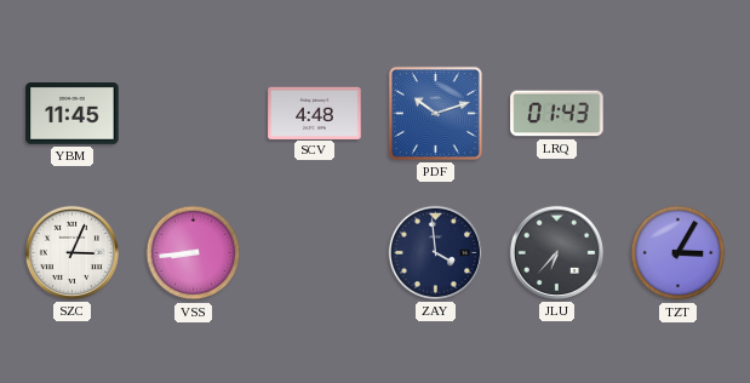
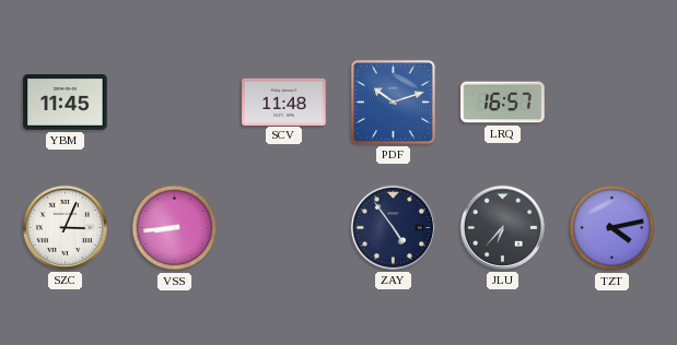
SCV: 4:48 -> 11:48 (284, 102)
LRQ: 01:43 -> 16:57 (503, 103)
ZAY: 3:59 -> 4:54 (393, 227)
TZT: 3:05 -> 4:13 (612, 228)
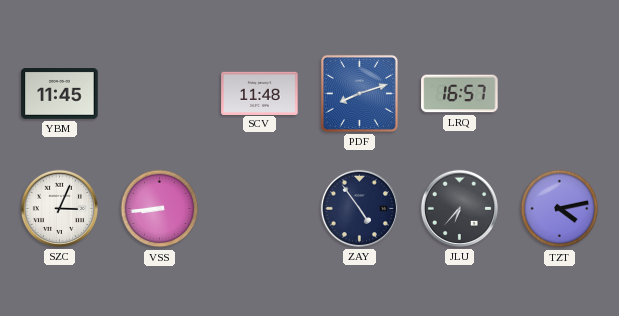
PDF: 10:12 -> 8:12 (359, 93)
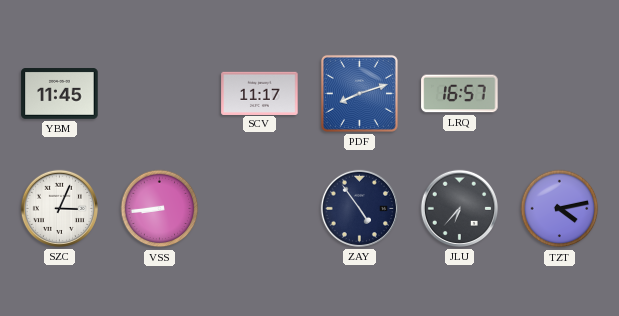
SCV: 11:48 -> 11:17 (260, 93)
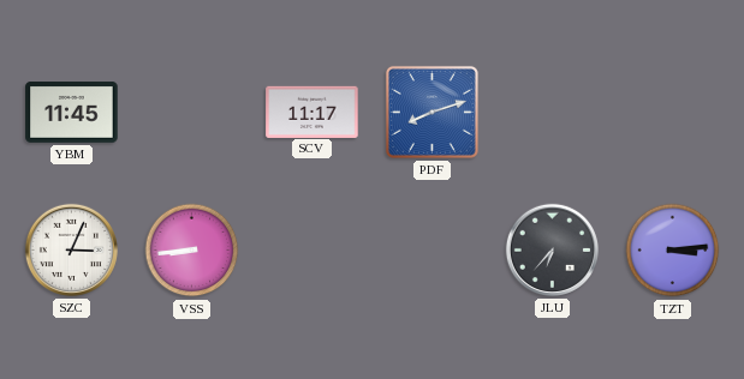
LRQ: 16:57 -> none (460, 94)
ZAY: 4:54 -> none (359, 208)
TZT: 4:13 -> 3:14 (673, 251)
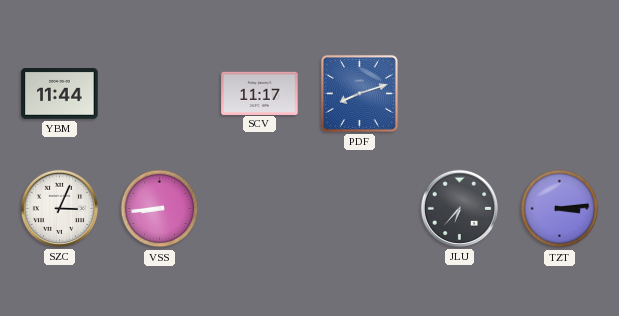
YBM: 11:45 -> 11:44 (60, 94)
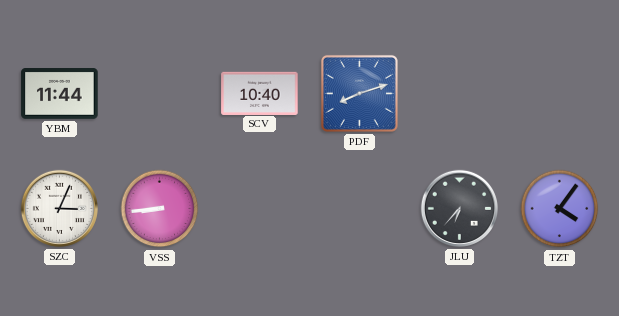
SCV: 11:17 -> 10:40 (260, 93)
TZT: 3:14 -> 4:06 (560, 209)
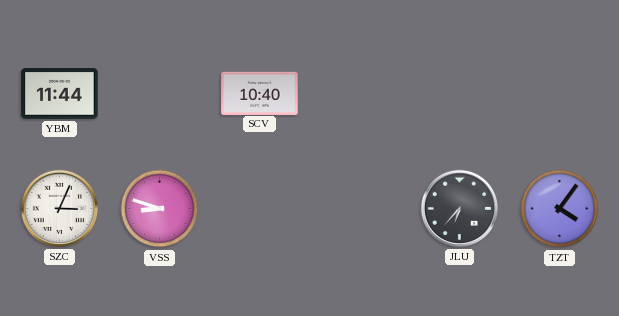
PDF: 8:12 -> none (359, 93)
VSS: 8:44 -> 8:48 (160, 209)
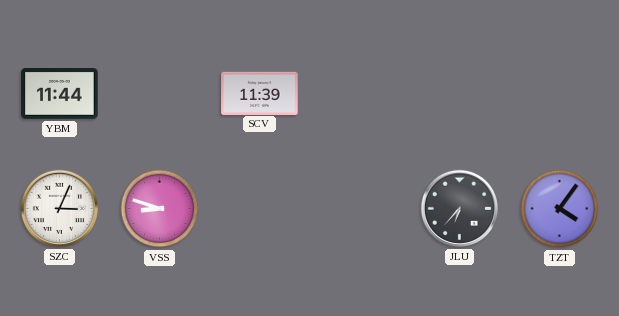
SCV: 10:40 -> 11:39 (260, 93)
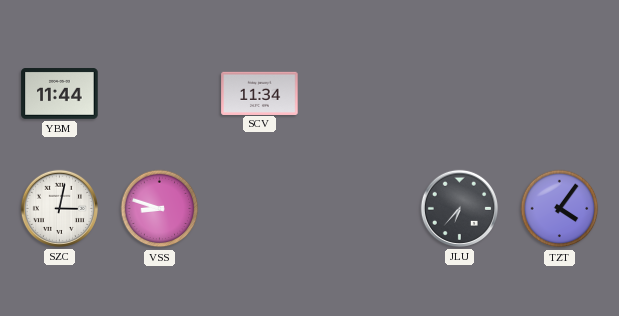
SCV: 11:39 -> 11:34 (260, 93)
SZC: 3:04 -> 3:02 (59, 208)
